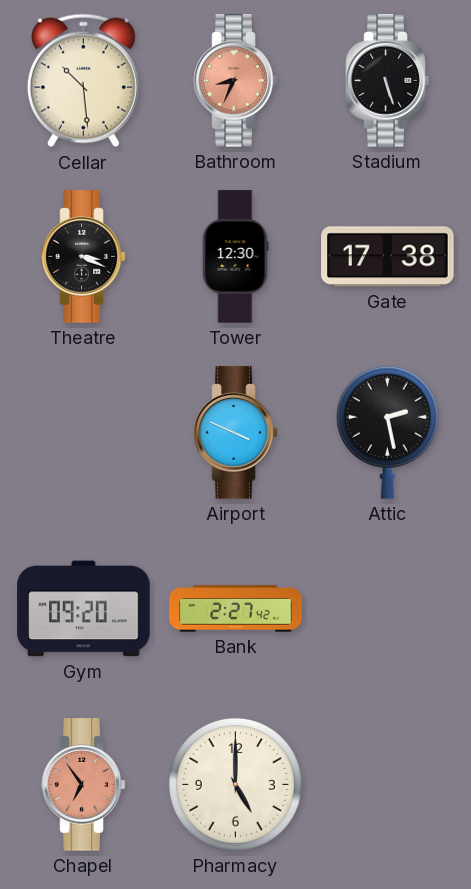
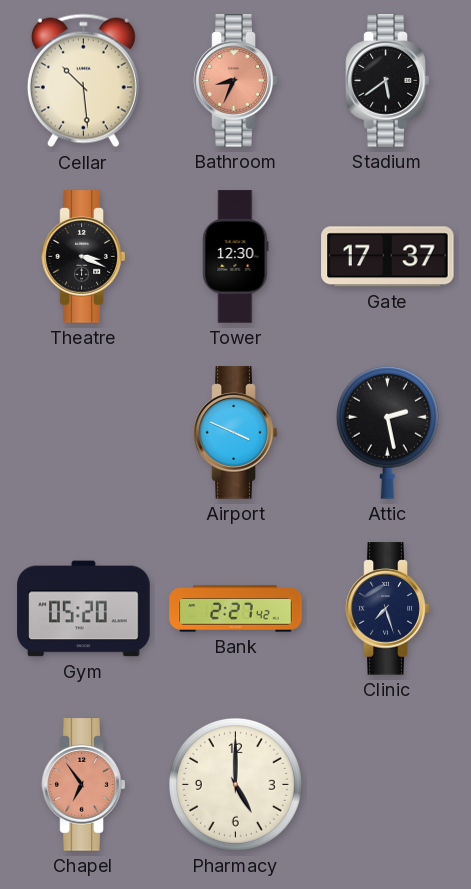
Stadium: 5:27 -> 5:39 (388, 81)
Gate: 17:38 -> 17:37 (388, 257)
Gym: 09:20 -> 05:20 (84, 609)
Clinic: none -> 7:27 (388, 609)
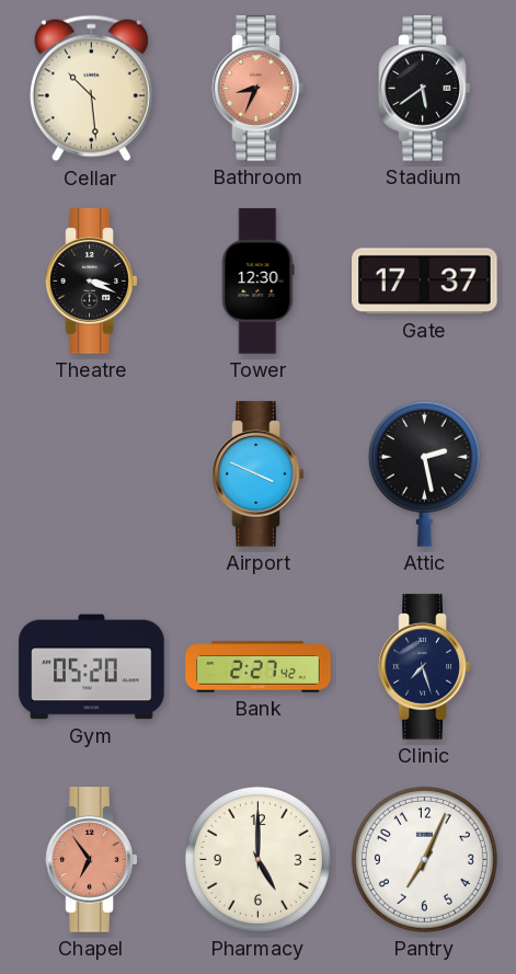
Pantry: none -> 7:04 (424, 859)
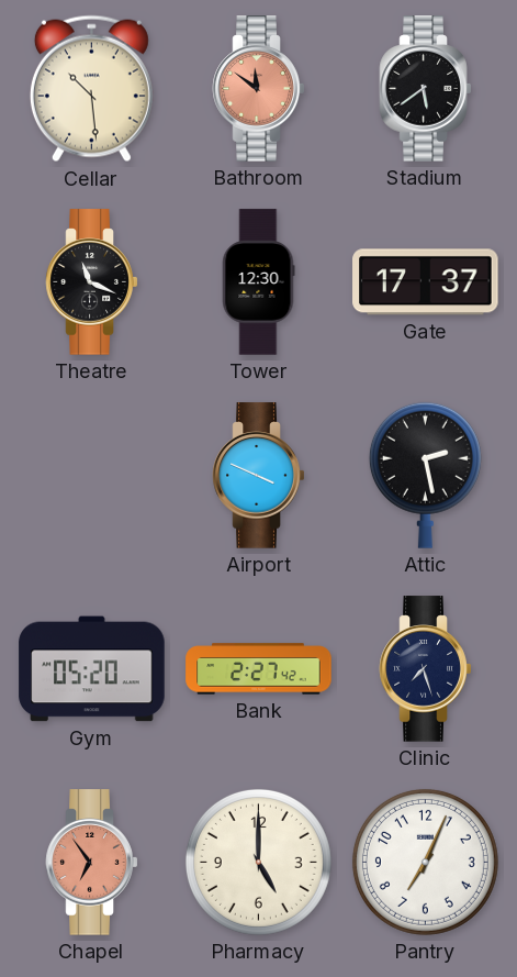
Bathroom: 8:34 -> 11:51 (259, 89)
Theatre: 3:19 -> 11:19 (92, 282)
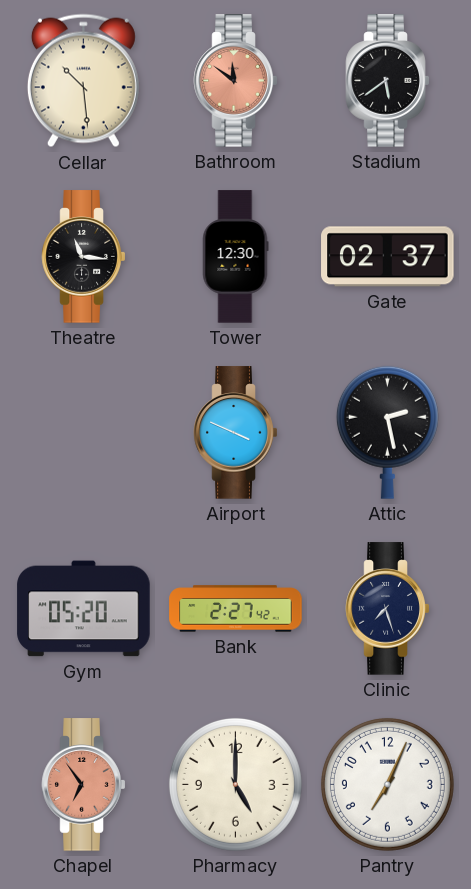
Theatre: 11:19 -> 11:16 (84, 257)
Gate: 17:37 -> 02:37 (388, 257)
